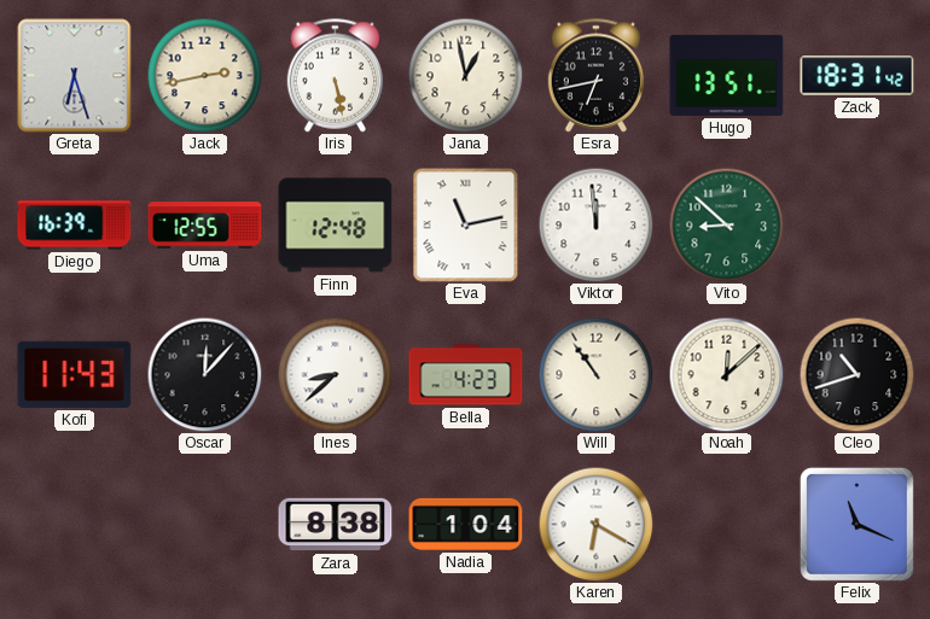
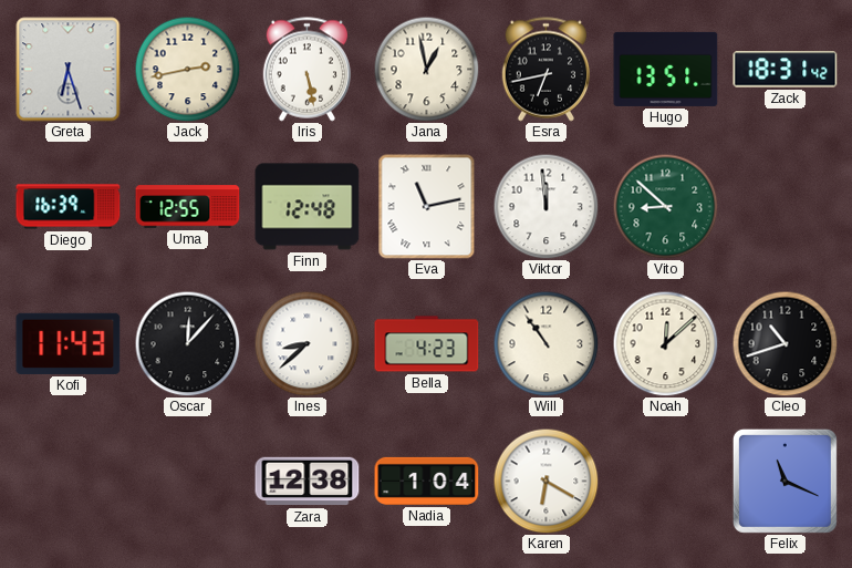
Zara: 8:38 -> 12:38 (308, 482)
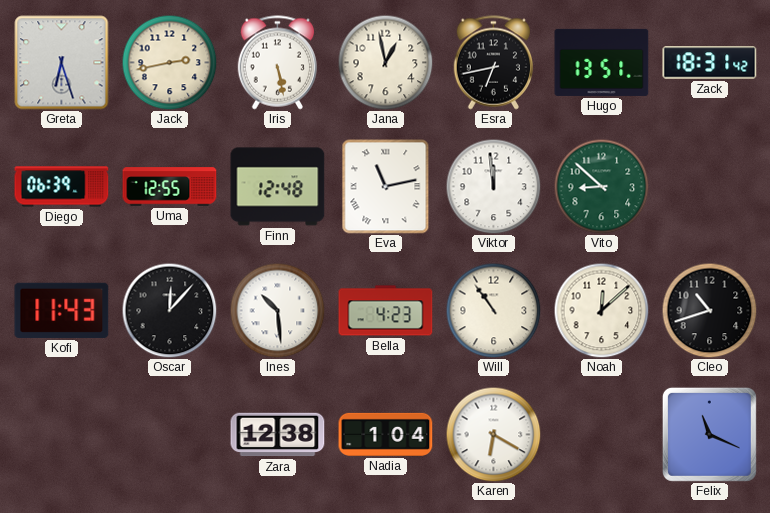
Diego: 16:39 -> 06:39 (62, 187)
Ines: 8:38 -> 10:29 (277, 310)
